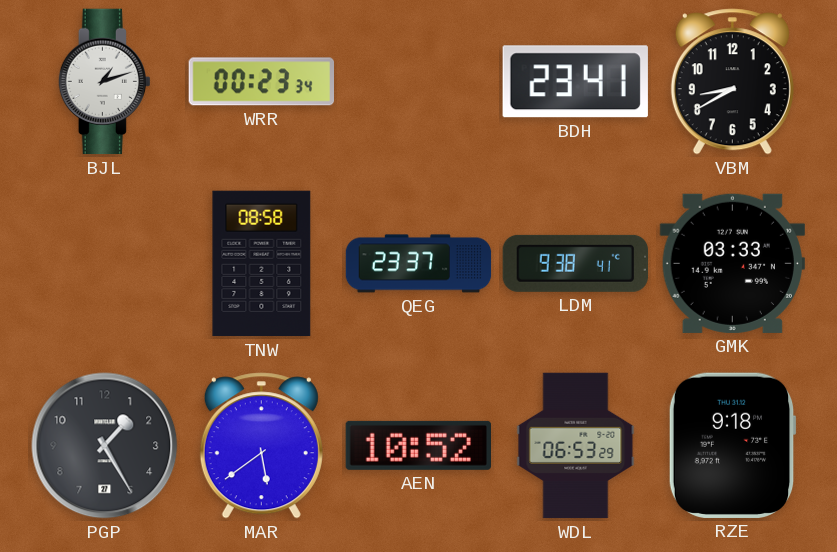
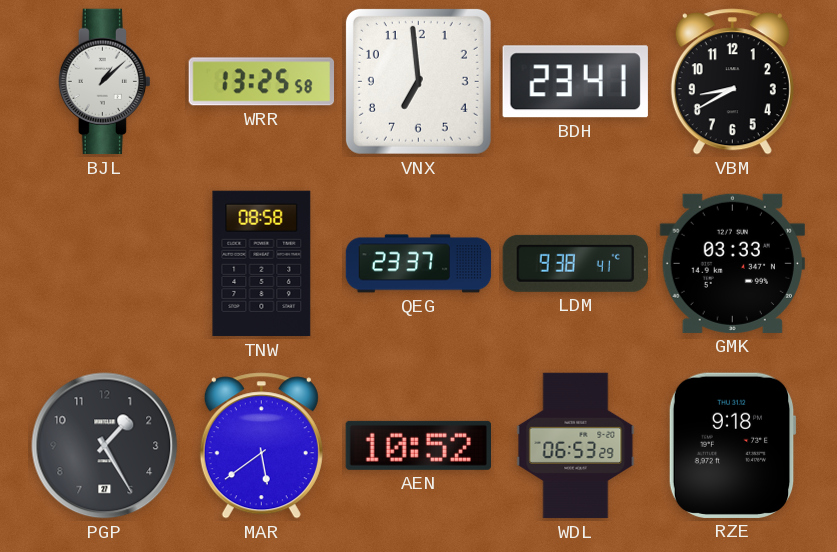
BJL: 1:12 -> 1:08 (104, 82)
WRR: 00:23 -> 13:25 (261, 82)
VNX: none -> 6:59 (418, 81)
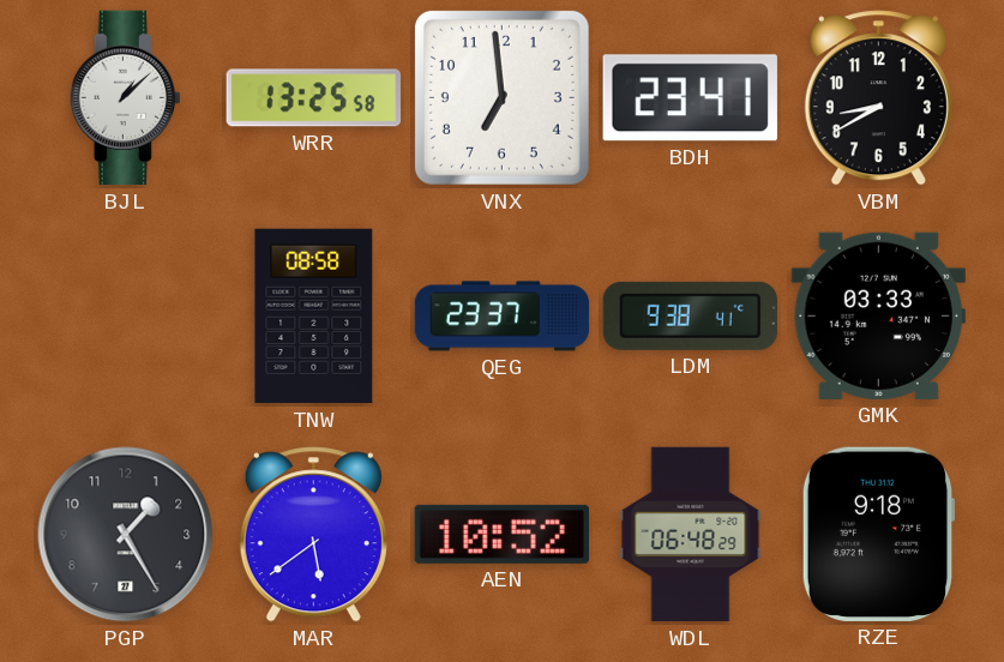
WDL: 06:53 -> 06:48 (691, 535)
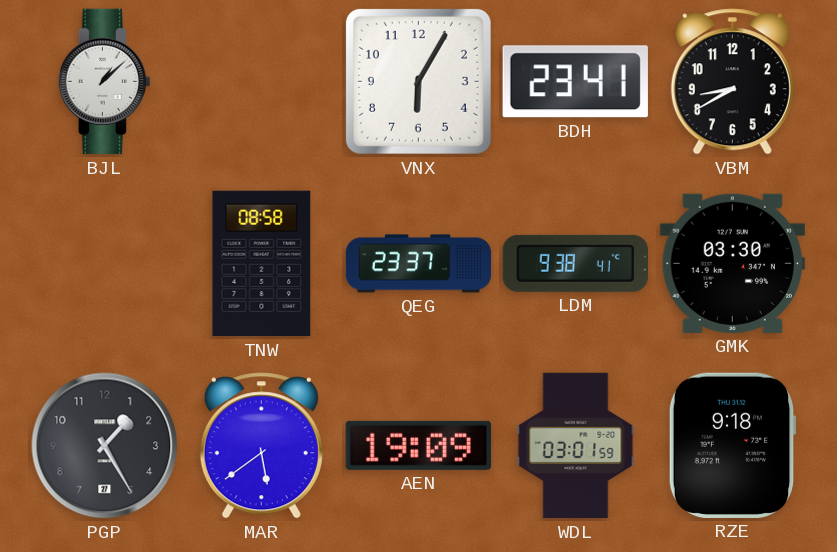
WRR: 13:25 -> none (313, 98)
VNX: 6:59 -> 6:05 (418, 81)
GMK: 03:33 -> 03:30 (732, 263)
AEN: 10:52 -> 19:09 (418, 445)
WDL: 06:48 -> 03:01 (576, 446)
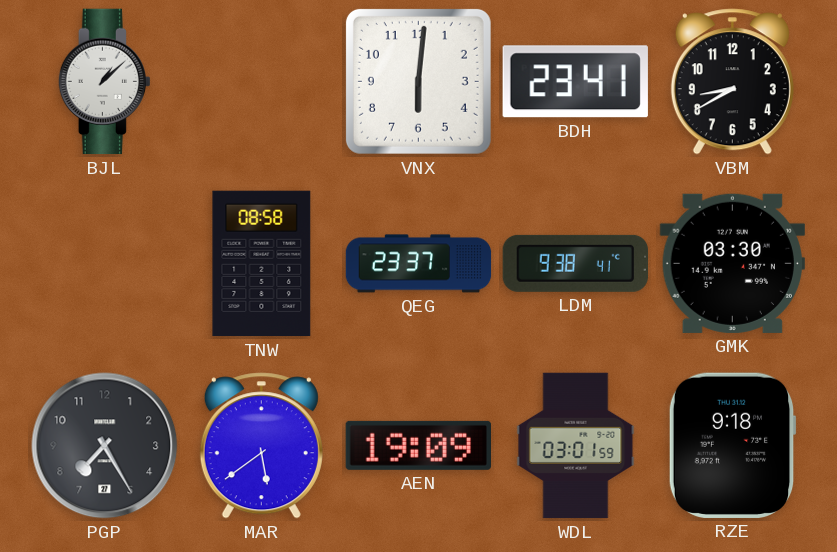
VNX: 6:05 -> 6:01 (418, 81)
PGP: 1:25 -> 7:25 (105, 446)
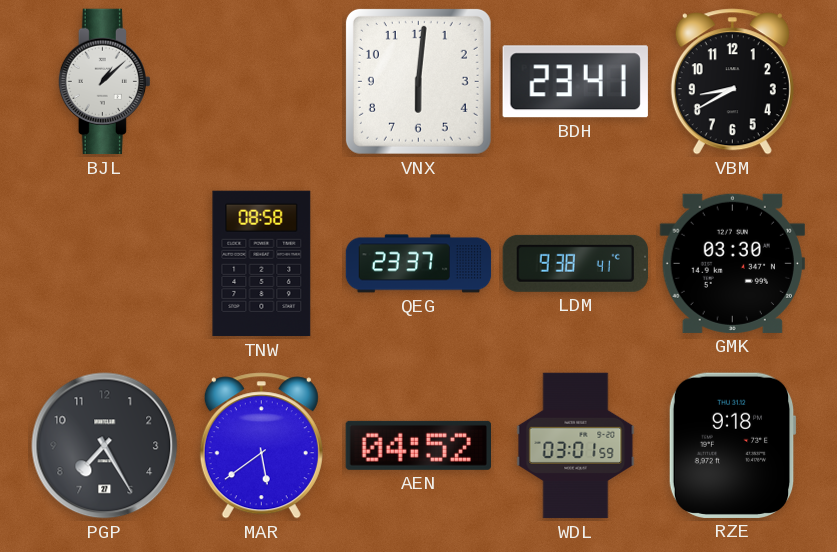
AEN: 19:09 -> 04:52 (418, 445)
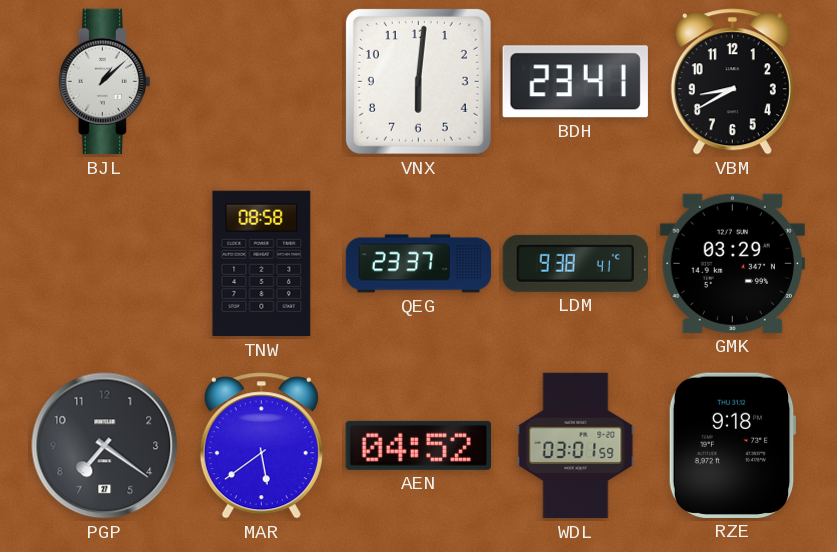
GMK: 03:30 -> 03:29 (732, 263)
PGP: 7:25 -> 7:21 (105, 446)
